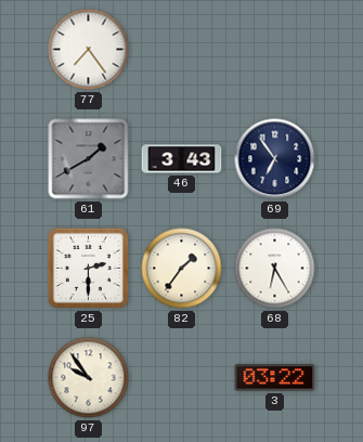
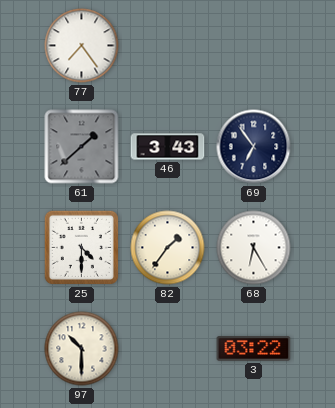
61: 1:40 -> 1:38 (82, 147)
25: 2:30 -> 4:30 (81, 247)
97: 9:54 -> 10:30 (82, 349)
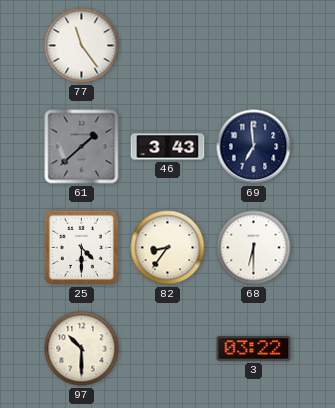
77: 7:24 -> 11:24 (82, 46)
69: 6:54 -> 6:59 (254, 147)
82: 1:36 -> 8:36 (168, 248)
68: 6:25 -> 6:30 (254, 248)
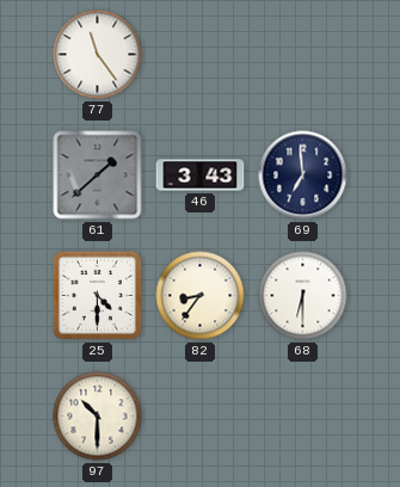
3: 03:22 -> none (254, 349)
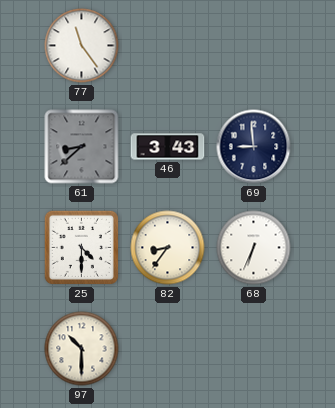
61: 1:38 -> 8:38 (82, 147)
69: 6:59 -> 8:59 (254, 147)
68: 6:30 -> 6:34 (254, 248)
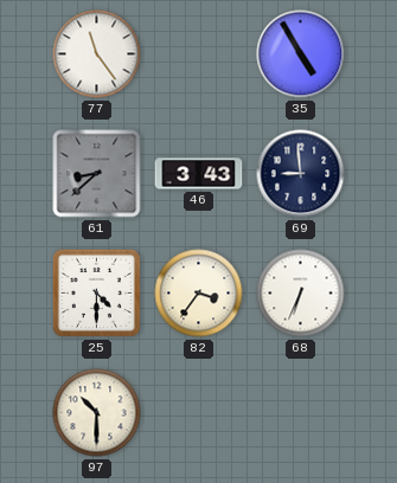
35: none -> 4:55 (301, 54)
82: 8:36 -> 3:36 (199, 294)
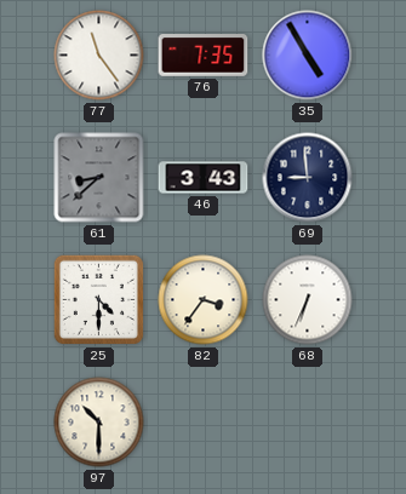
76: none -> 7:35 (204, 56)
